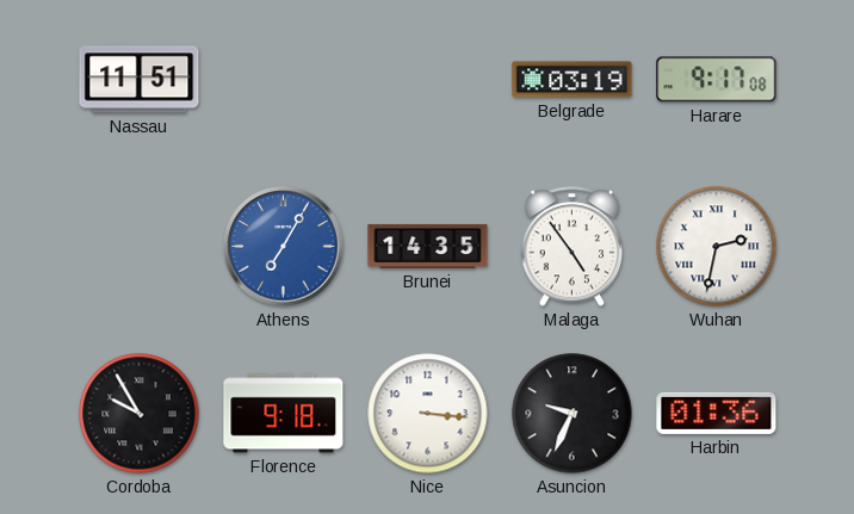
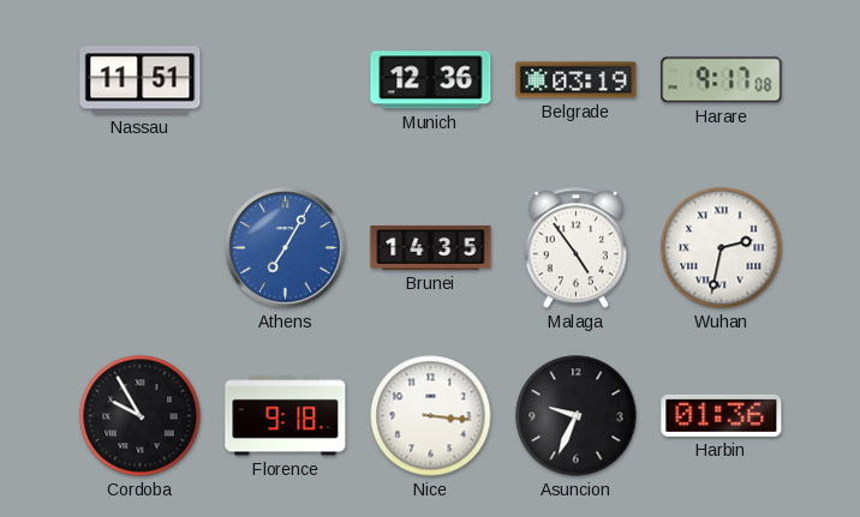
Munich: none -> 12:36 (431, 80)
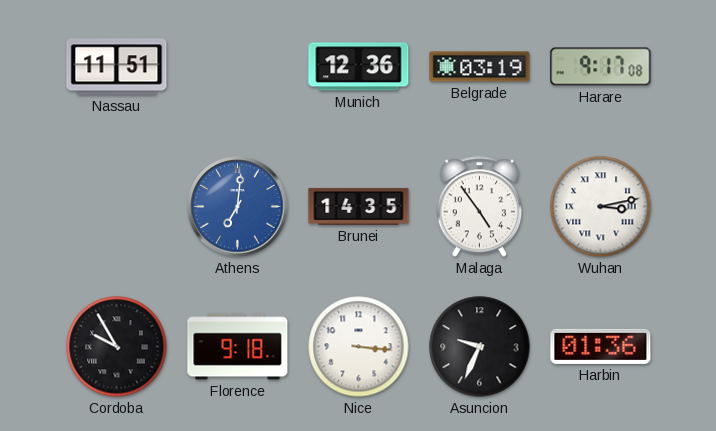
Athens: 7:05 -> 7:01 (238, 207)
Wuhan: 2:32 -> 3:13 (601, 207)
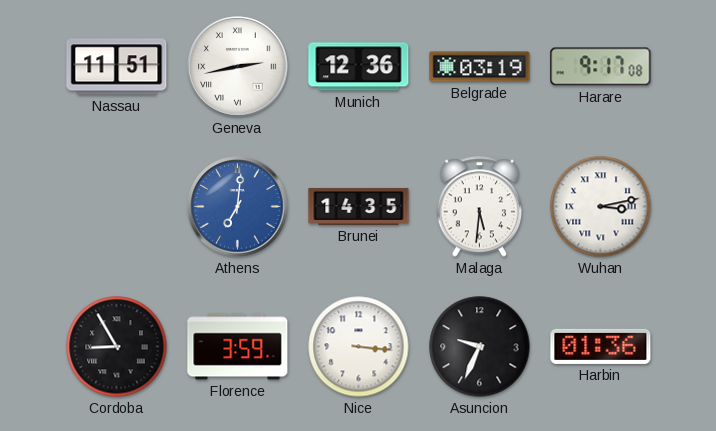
Geneva: none -> 2:43 (238, 67)
Malaga: 4:54 -> 5:31 (480, 207)
Cordoba: 9:55 -> 8:55 (117, 347)
Florence: 9:18 -> 3:59 (238, 347)
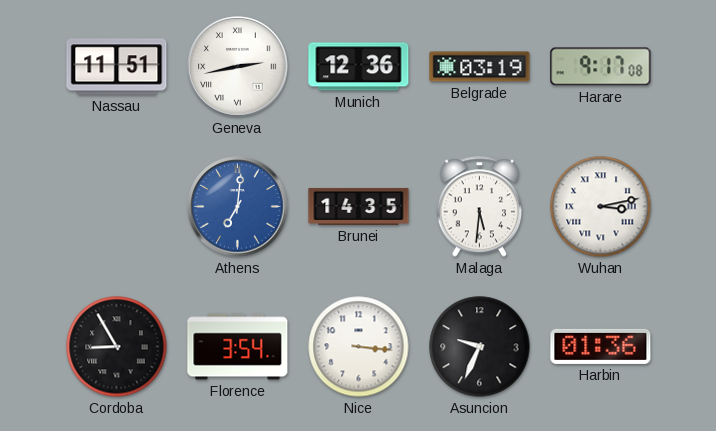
Florence: 3:59 -> 3:54 (238, 347)
